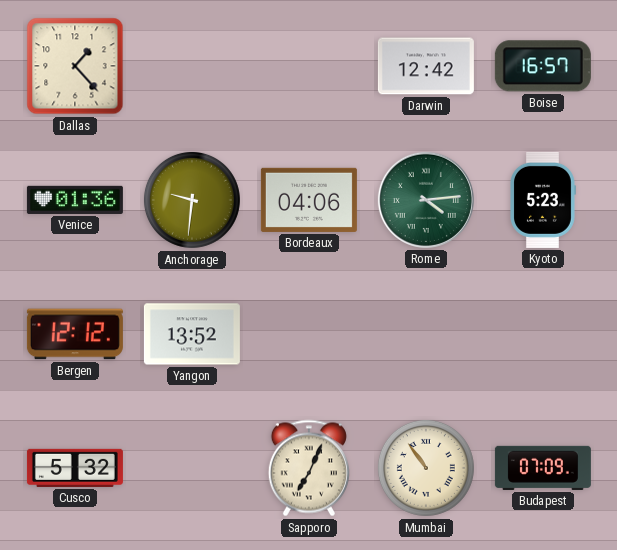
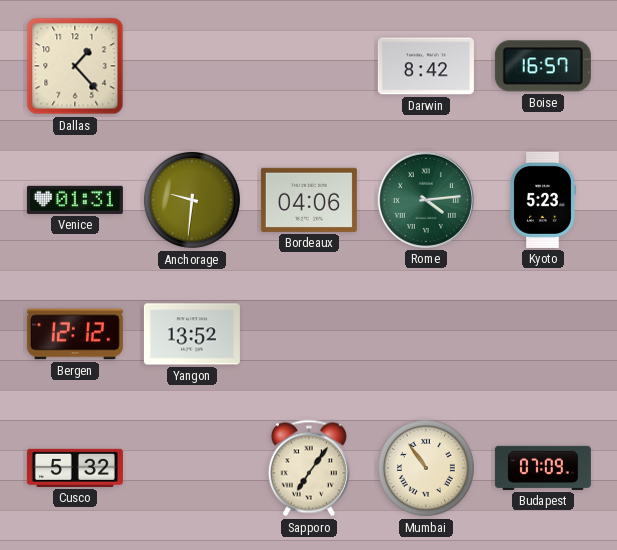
Darwin: 12:42 -> 8:42 (426, 66)
Venice: 01:36 -> 01:31 (75, 200)
Sapporo: 7:04 -> 7:06 (309, 468)
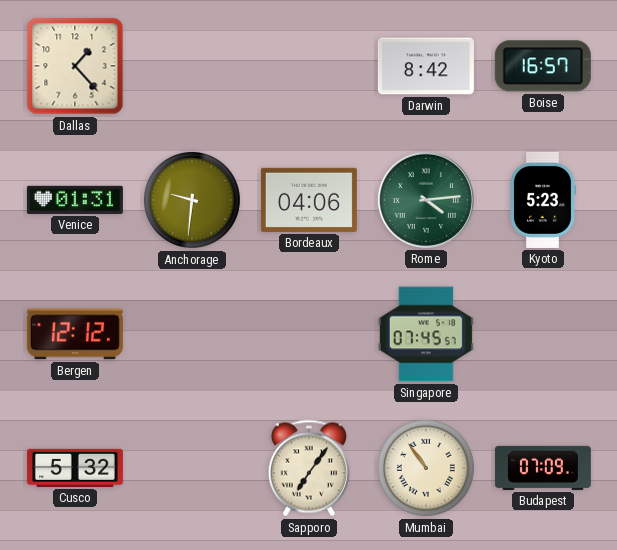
Yangon: 13:52 -> none (192, 334)
Singapore: none -> 07:45 (426, 334)
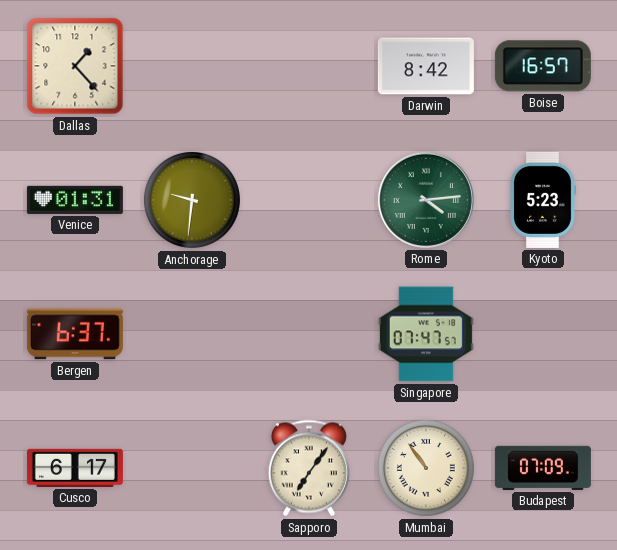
Bordeaux: 04:06 -> none (309, 200)
Bergen: 12:12 -> 6:37 (75, 334)
Singapore: 07:45 -> 07:47 (426, 334)
Cusco: 5:32 -> 6:17 (75, 468)
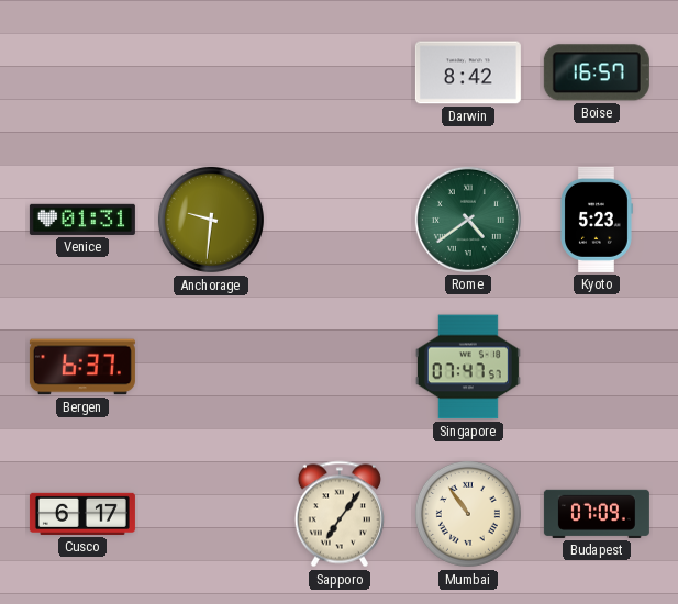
Dallas: 1:23 -> none (75, 66)
Rome: 4:14 -> 4:39 (468, 220)
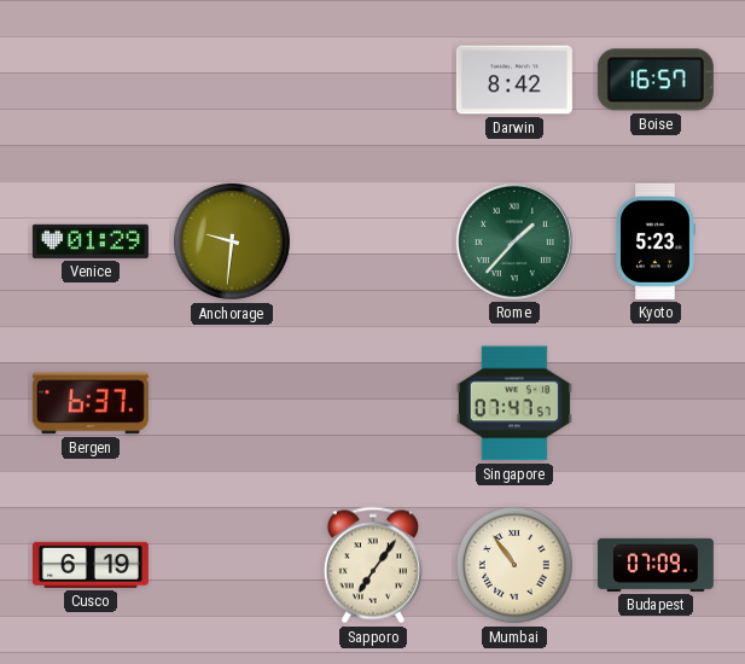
Venice: 01:31 -> 01:29 (91, 241)
Rome: 4:39 -> 1:37 (514, 241)
Cusco: 6:17 -> 6:19 (91, 565)
